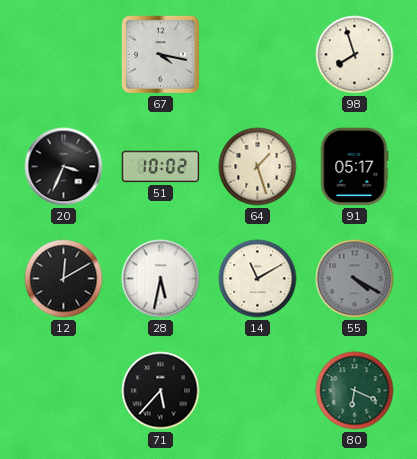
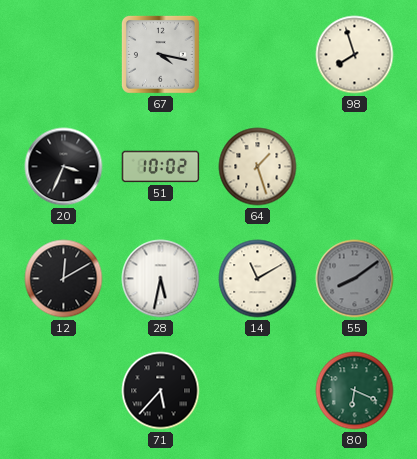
91: 05:17 -> none (354, 167)
55: 4:20 -> 8:09 (355, 279)
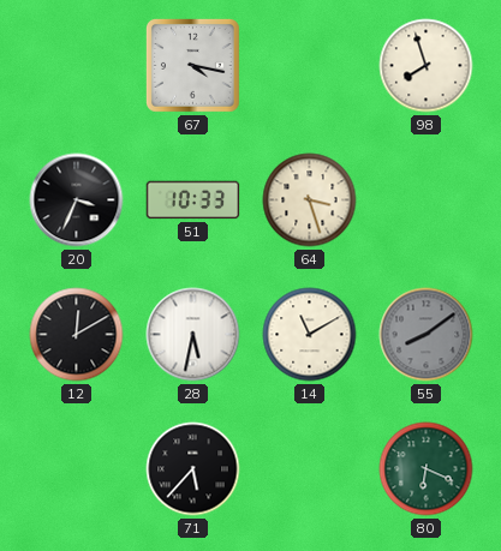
51: 10:02 -> 10:33 (193, 200)
64: 1:27 -> 3:27 (310, 200)
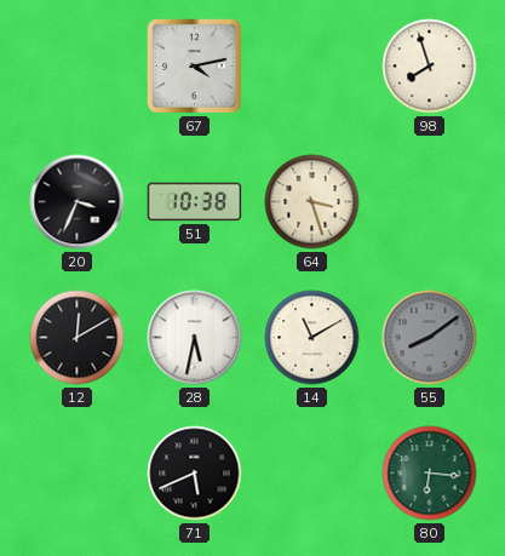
67: 4:17 -> 4:13 (194, 65)
51: 10:33 -> 10:38 (195, 202)
71: 5:37 -> 5:41 (195, 474)
80: 6:19 -> 6:16 (430, 474)
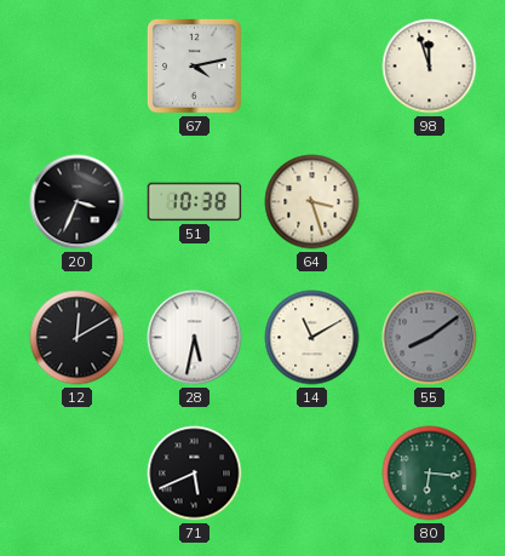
98: 7:57 -> 11:57 (430, 67)
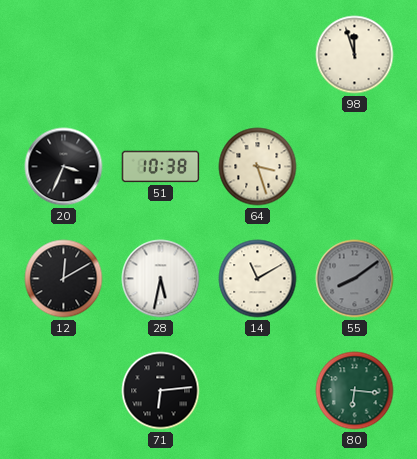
67: 4:13 -> none (194, 65)
71: 5:41 -> 6:14 (161, 391)
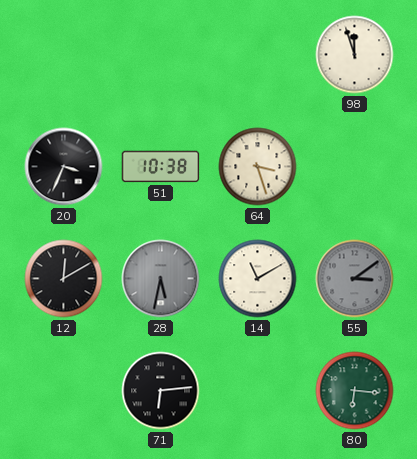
28 dial: white -> grey (161, 279)
55: 8:09 -> 3:09 (355, 279)
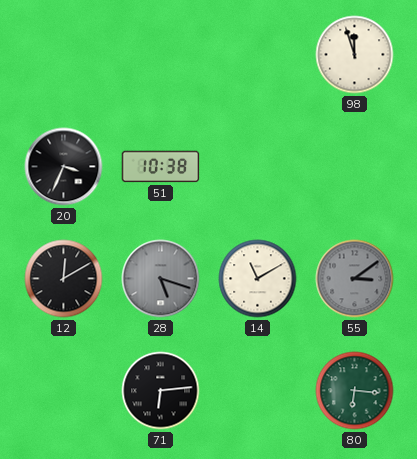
64: 3:27 -> none (258, 167)
28: 5:32 -> 5:18 (161, 279)
